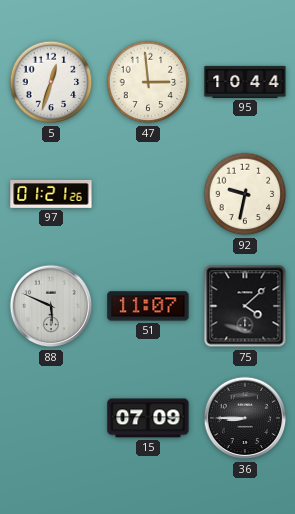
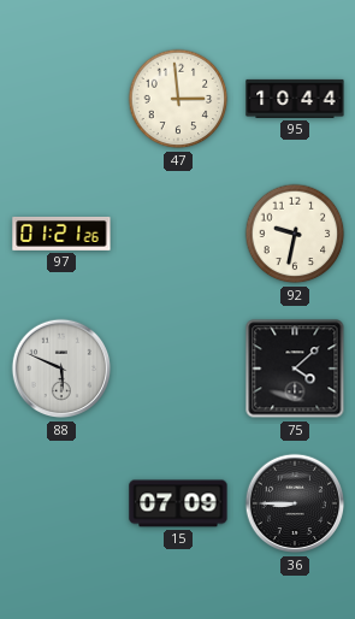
5: 12:33 -> none (51, 82)
51: 11:07 -> none (148, 306)
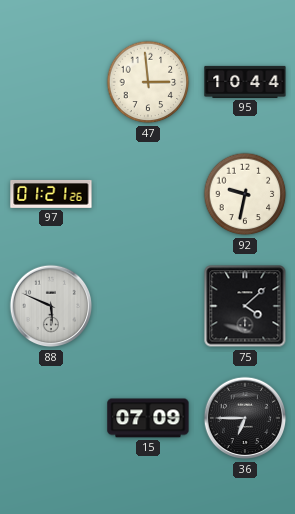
36: 8:45 -> 6:45 (245, 418)
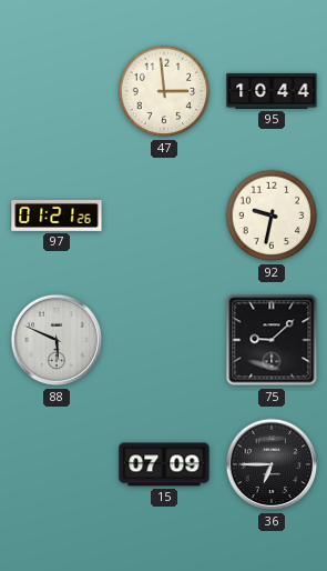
75: 4:08 -> 9:08 (272, 340)
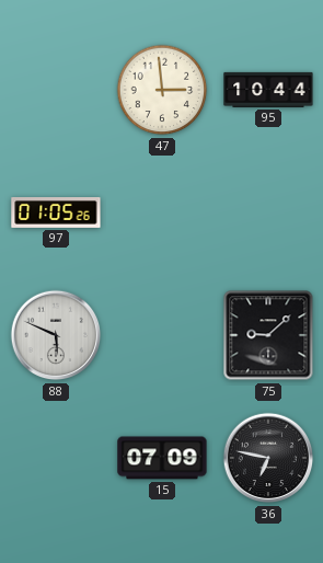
97: 01:21 -> 01:05 (56, 212)
92: 9:32 -> none (272, 216)
36: 6:45 -> 6:47 (268, 458)
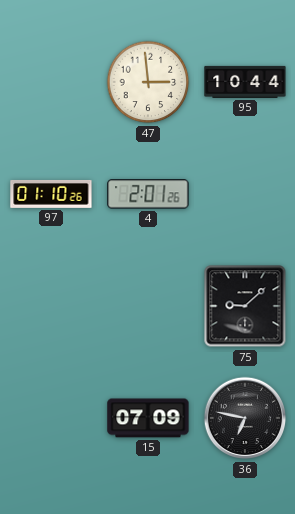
97: 01:05 -> 01:10 (51, 194)
4: none -> 2:01 (148, 194)
88: 5:49 -> none (56, 335)
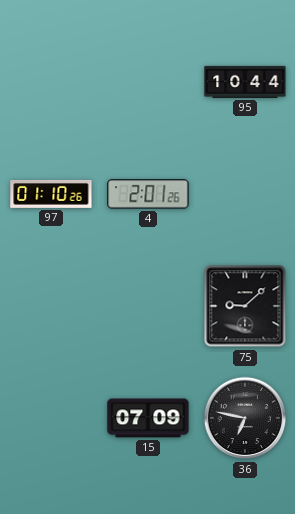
47: 2:59 -> none (148, 82)
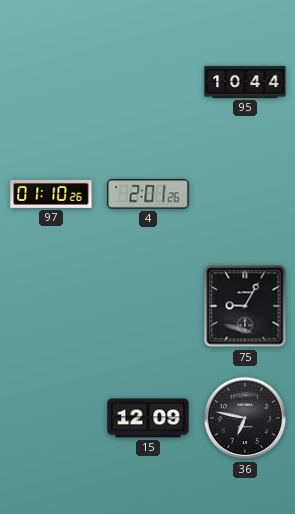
75: 9:08 -> 9:05 (245, 306)
15: 07:09 -> 12:09 (148, 418)
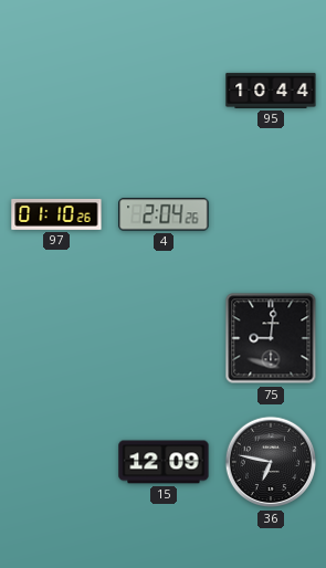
4: 2:01 -> 2:04 (164, 214)
75: 9:05 -> 9:01 (271, 338)
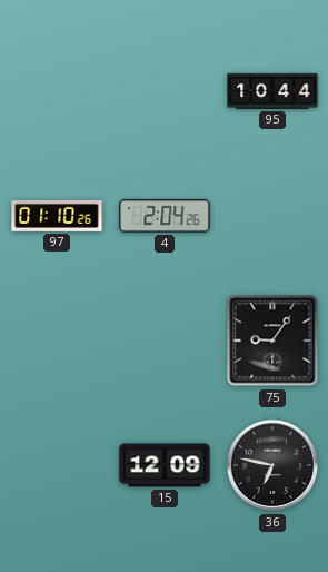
75: 9:01 -> 9:06 (272, 341)
